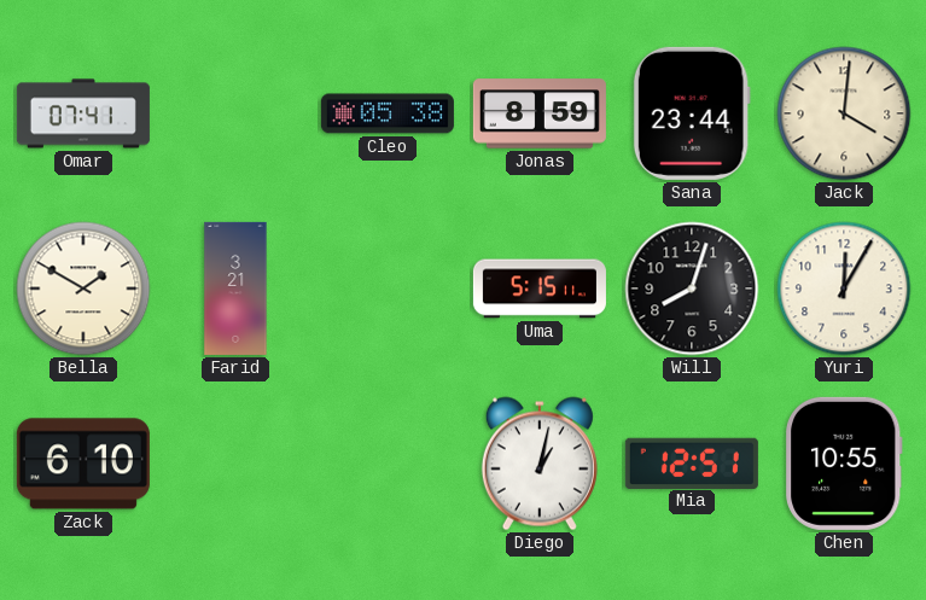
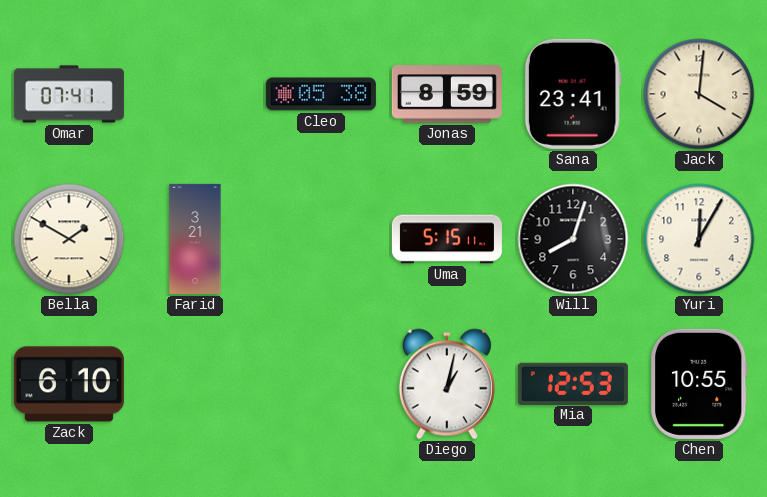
Sana: 23:44 -> 23:41 (573, 94)
Mia: 12:51 -> 12:53 (573, 383)
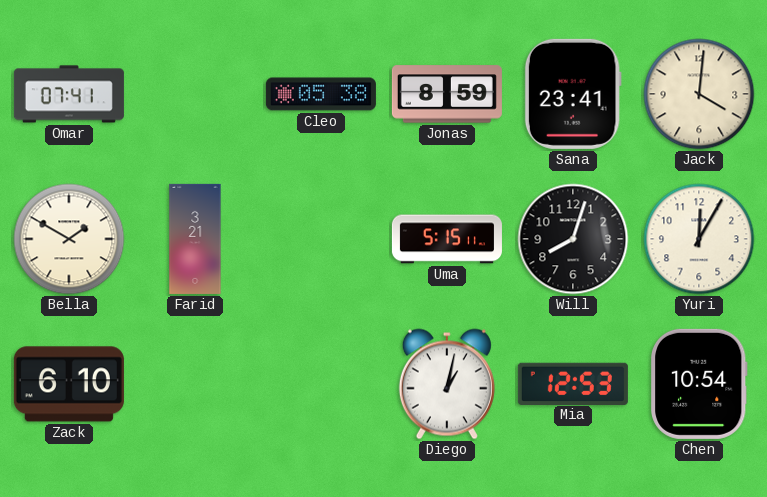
Chen: 10:55 -> 10:54 (700, 384)
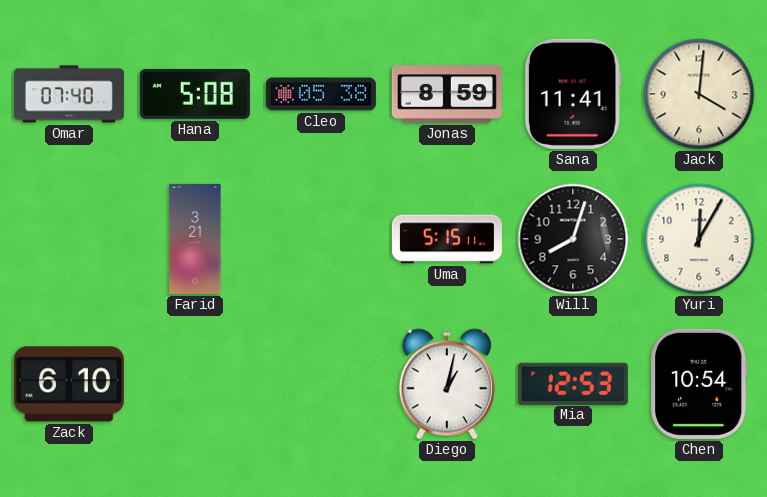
Omar: 07:41 -> 07:40 (69, 94)
Hana: none -> 5:08 (195, 94)
Sana: 23:41 -> 11:41 (573, 94)
Bella: 1:50 -> none (69, 239)
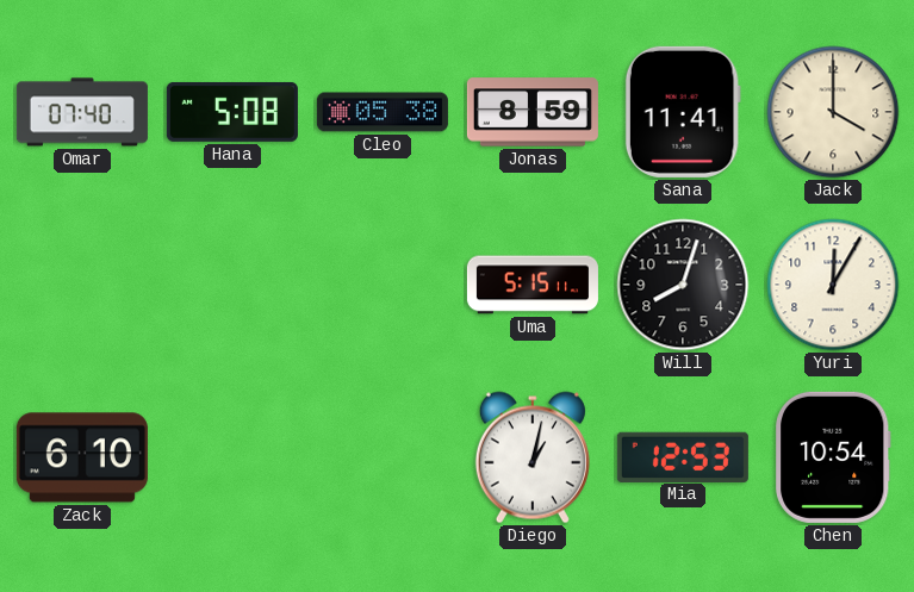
Jack: 4:01 -> 4:00 (833, 112)
Farid: 3:21 -> none (195, 239)
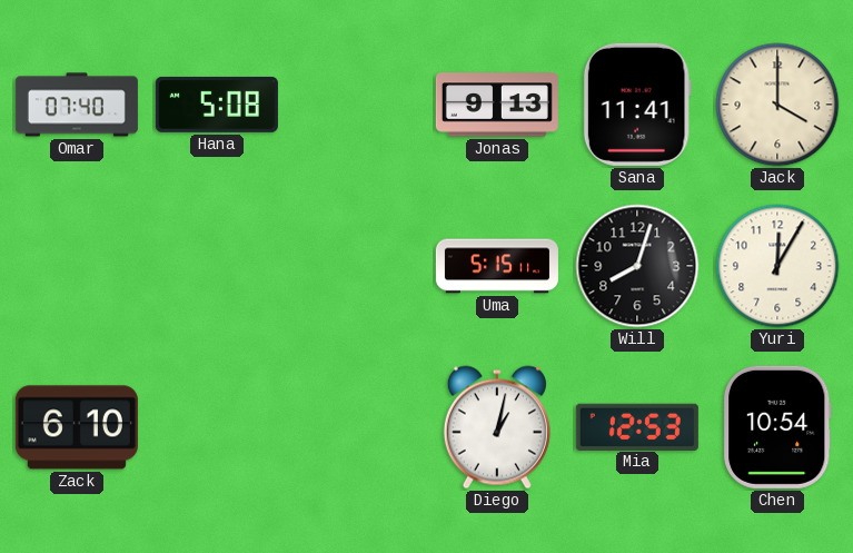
Cleo: 05:38 -> none (383, 112)
Jonas: 8:59 -> 9:13 (497, 105)
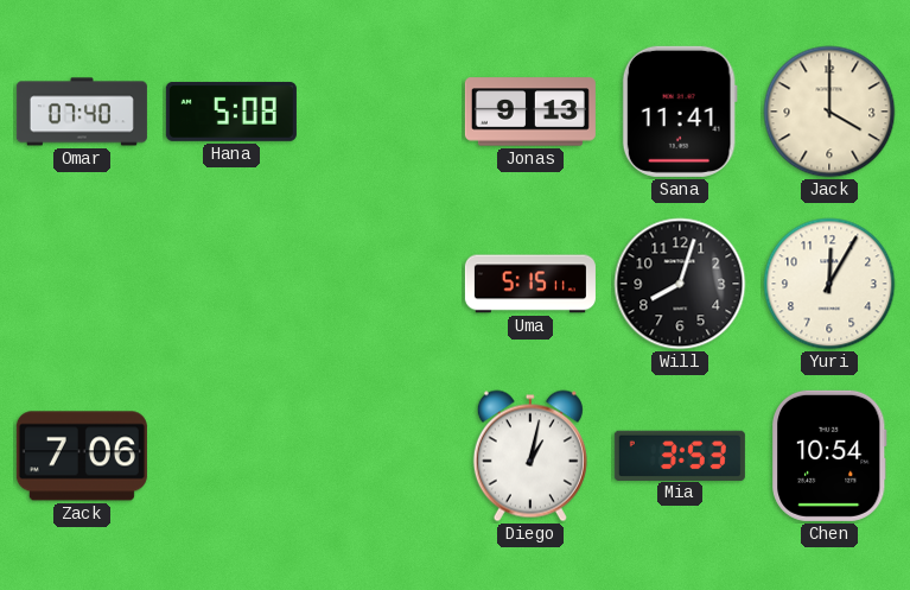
Zack: 6:10 -> 7:06 (82, 456)
Mia: 12:53 -> 3:53 (680, 455)
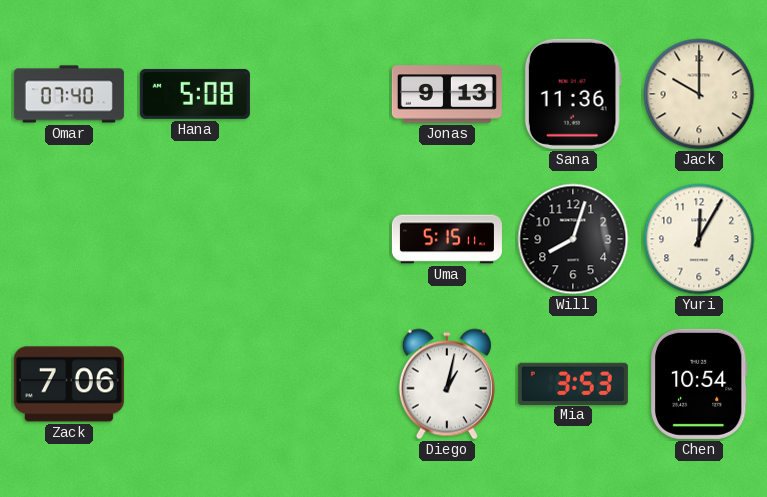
Sana: 11:41 -> 11:36 (573, 94)
Jack: 4:00 -> 10:00 (699, 94)
